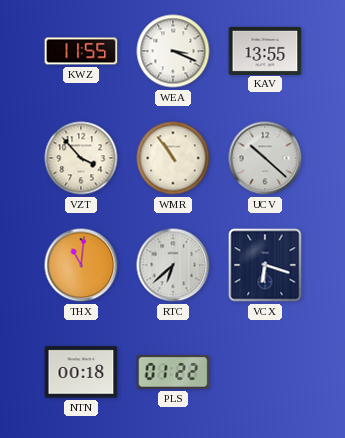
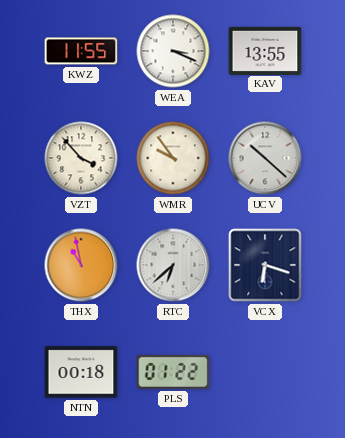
WMR: 10:54 -> 9:54 (173, 158)
THX: 11:01 -> 10:58 (81, 265)
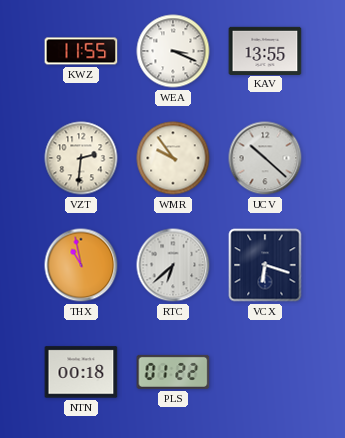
VZT: 3:53 -> 2:31 (81, 158)
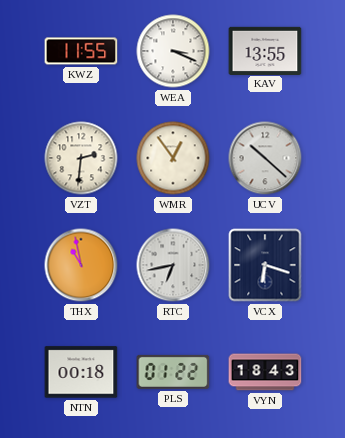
WMR: 9:54 -> 12:54 (173, 158)
RTC: 6:38 -> 6:43 (173, 265)
VYN: none -> 18:43 (265, 372)
